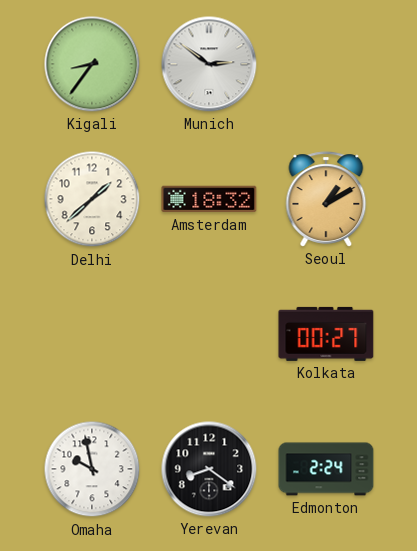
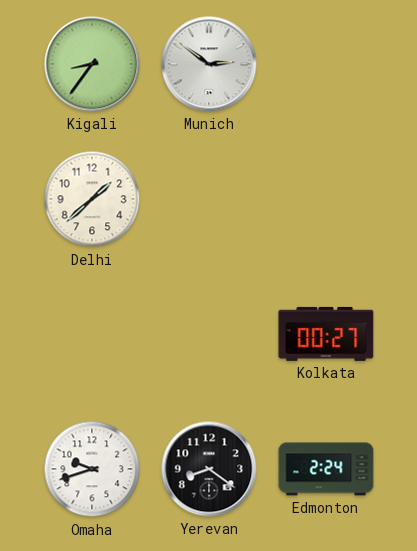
Amsterdam: 18:32 -> none (209, 199)
Seoul: 1:10 -> none (326, 199)
Omaha: 9:58 -> 9:42 (92, 469)
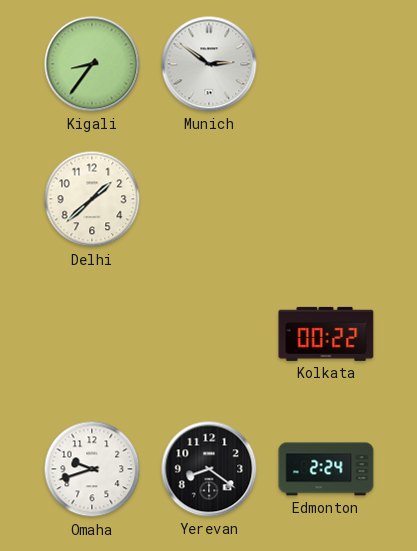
Kolkata: 00:27 -> 00:22 (326, 334)
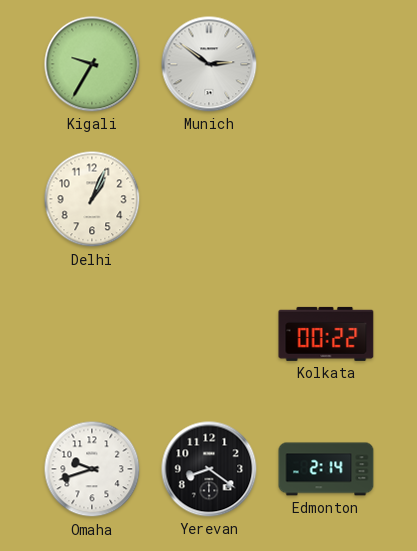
Kigali: 8:36 -> 9:35 (92, 64)
Delhi: 1:38 -> 1:04 (92, 199)
Edmonton: 2:24 -> 2:14 (326, 469)
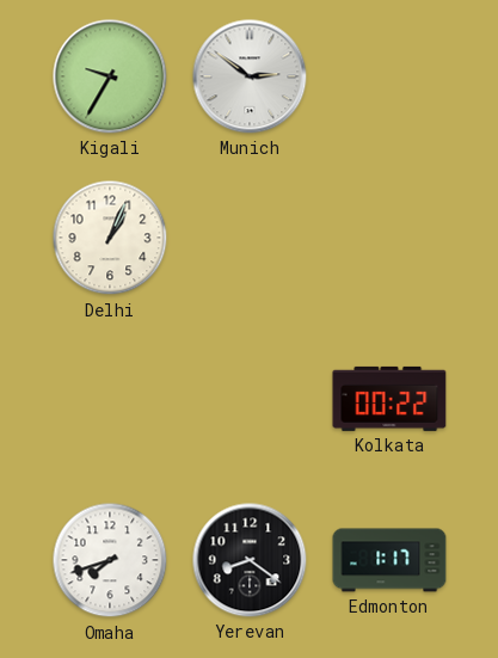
Omaha: 9:42 -> 7:42 (110, 560)
Edmonton: 2:14 -> 1:17 (389, 560)
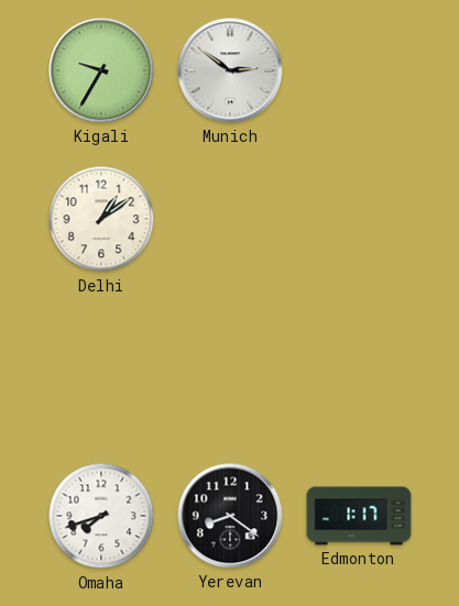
Delhi: 1:04 -> 1:09 (101, 219)
Kolkata: 00:22 -> none (389, 399)
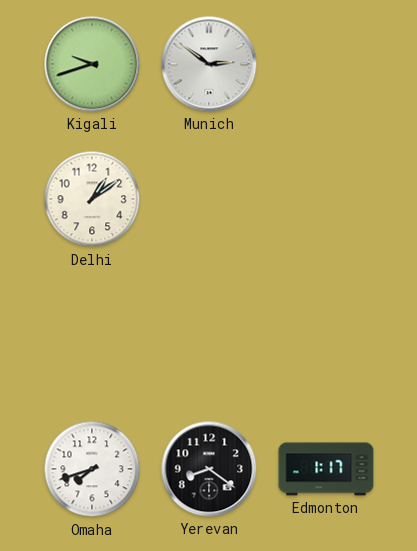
Kigali: 9:35 -> 9:42 (92, 64)
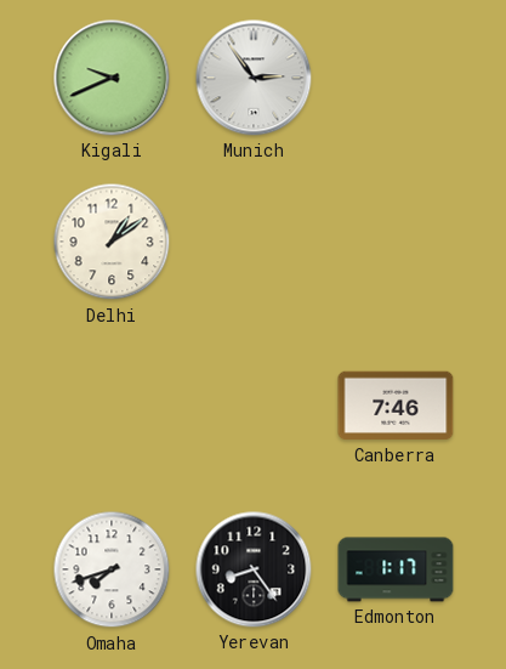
Kigali: 9:42 -> 9:41 (112, 78)
Munich: 2:51 -> 2:54 (254, 78)
Canberra: none -> 7:46 (396, 406)
Yerevan: 8:21 -> 8:24 (254, 569)
